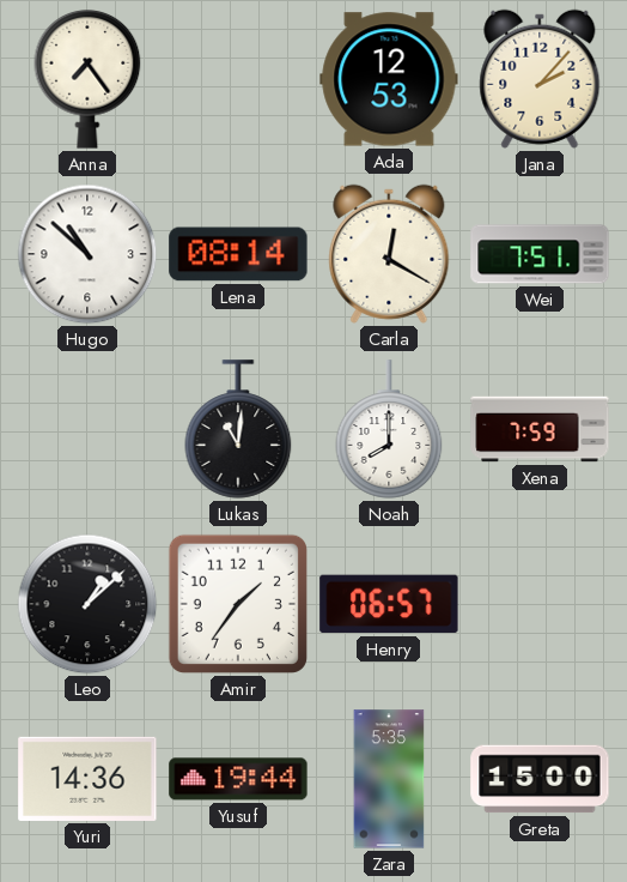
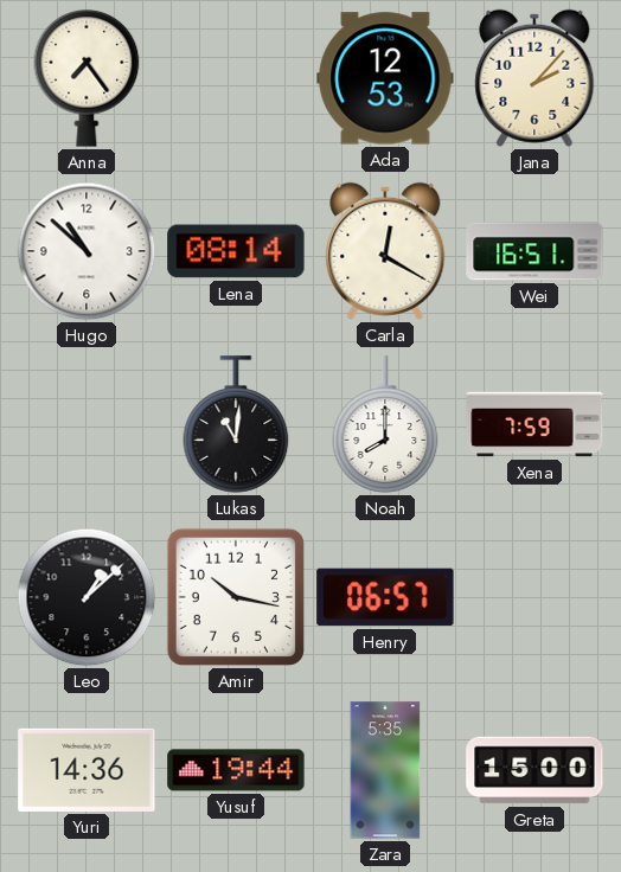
Wei: 7:51 -> 16:51 (534, 251)
Amir: 1:36 -> 10:17 (236, 597)
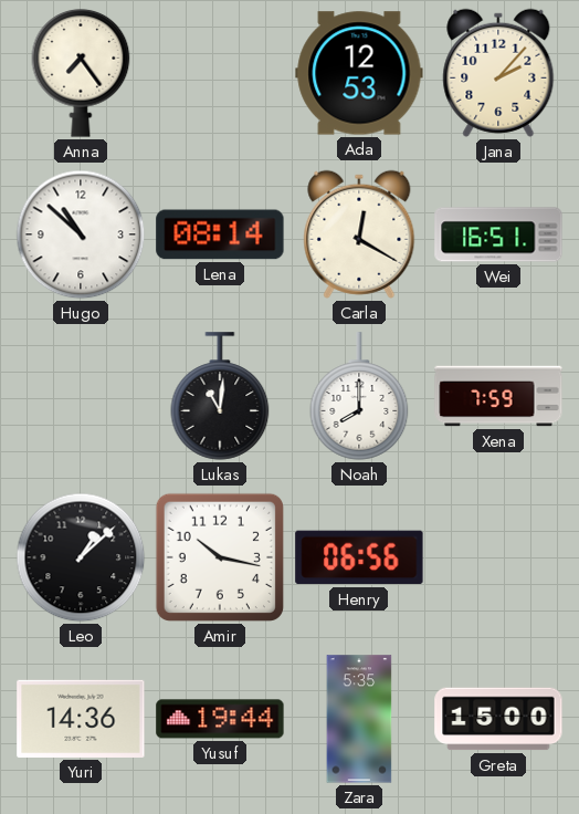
Henry: 06:57 -> 06:56 (359, 557)
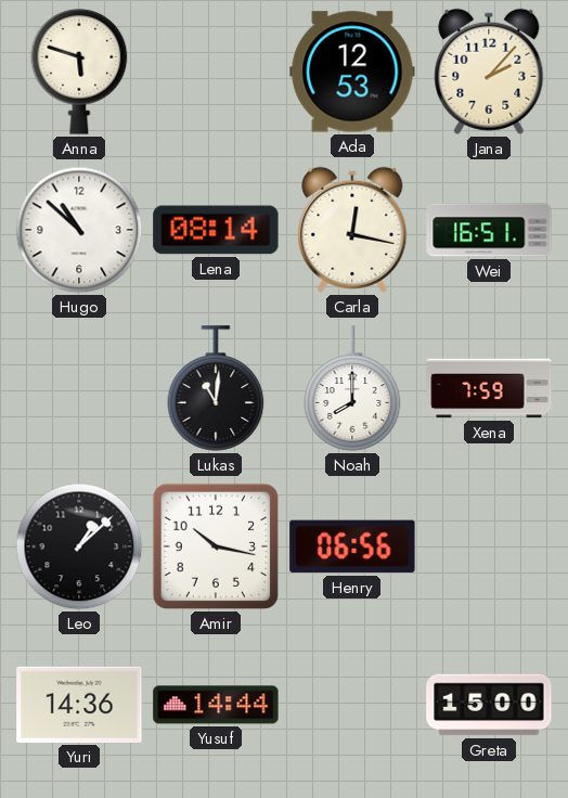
Anna: 7:24 -> 5:48 (79, 72)
Carla: 12:20 -> 12:17 (352, 230)
Yusuf: 19:44 -> 14:44 (216, 705)
Zara: 5:35 -> none (359, 719)
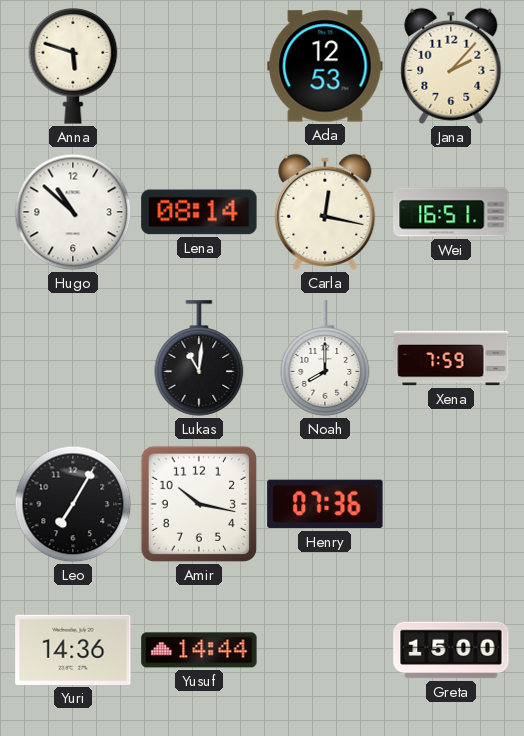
Leo: 1:08 -> 7:05 (73, 504)
Henry: 06:56 -> 07:36 (325, 504)
